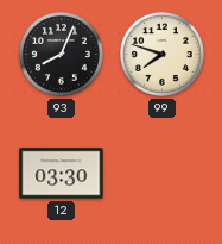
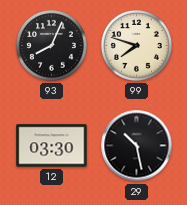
29: none -> 10:28 (137, 146)
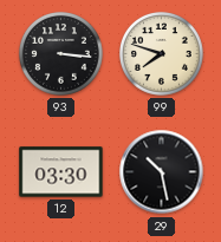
93: 8:04 -> 3:16 (61, 54)
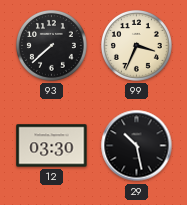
93: 3:16 -> 7:38 (52, 46)
99: 7:48 -> 3:34 (137, 46)
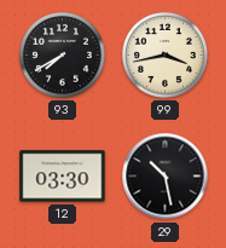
93: 7:38 -> 7:40 (63, 56)
99: 3:34 -> 3:43 (166, 56)
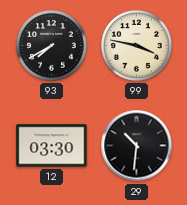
99: 3:43 -> 3:47 (137, 46)
29: 10:28 -> 10:31 (137, 146)
